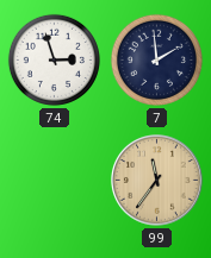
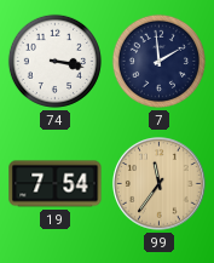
74: 2:57 -> 3:17 (54, 61)
19: none -> 7:54 (56, 184)
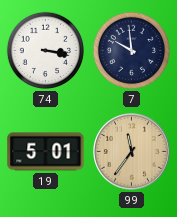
7: 1:59 -> 9:59 (131, 50)
19: 7:54 -> 5:01 (46, 152)
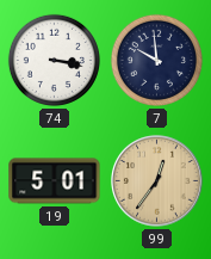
99: 11:36 -> 12:36 (157, 181)
